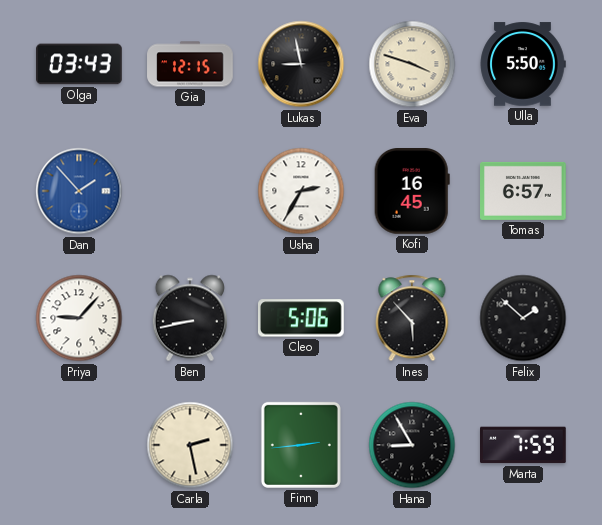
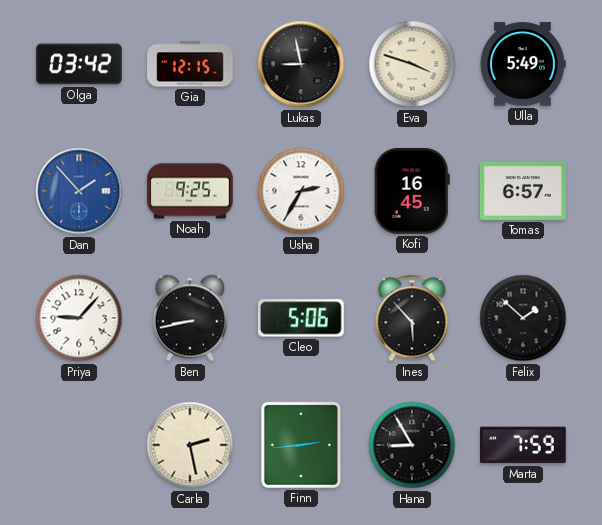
Olga: 03:43 -> 03:42 (79, 64)
Ulla: 5:50 -> 5:49 (523, 64)
Noah: none -> 9:25 (190, 191)
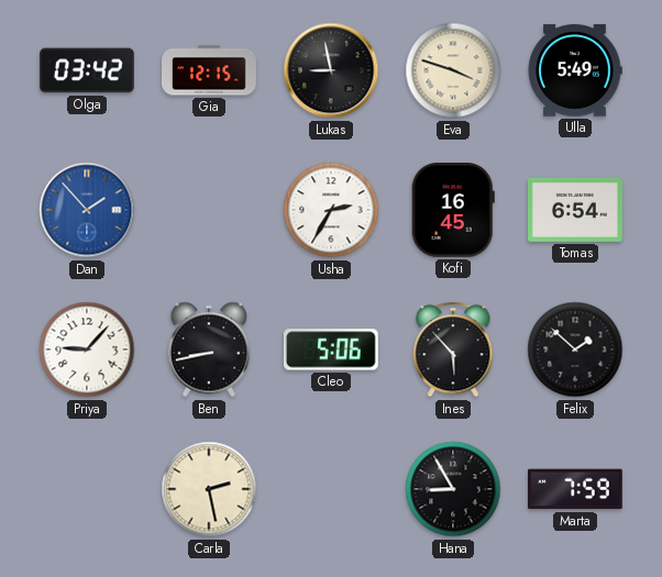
Noah: 9:25 -> none (190, 191)
Tomas: 6:57 -> 6:54 (575, 210)
Finn: 2:44 -> none (301, 445)
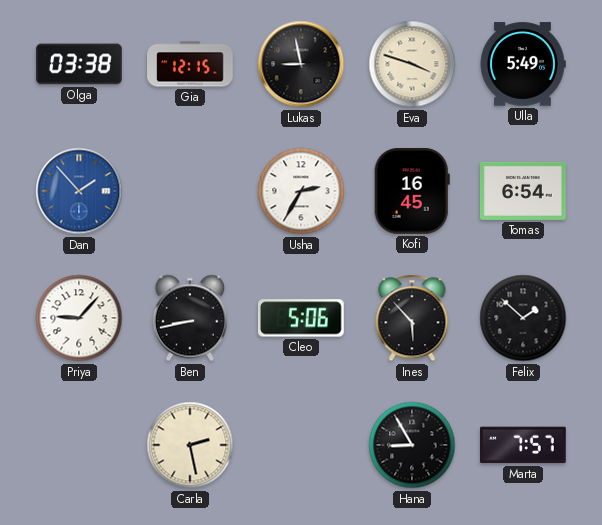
Olga: 03:42 -> 03:38 (79, 64)
Marta: 7:59 -> 7:57 (524, 445)
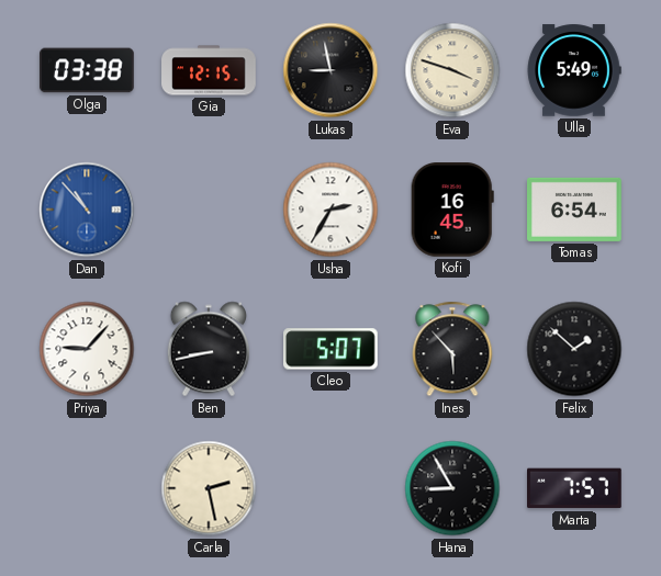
Dan: 1:53 -> 10:53 (87, 210)
Cleo: 5:06 -> 5:07 (332, 349)
